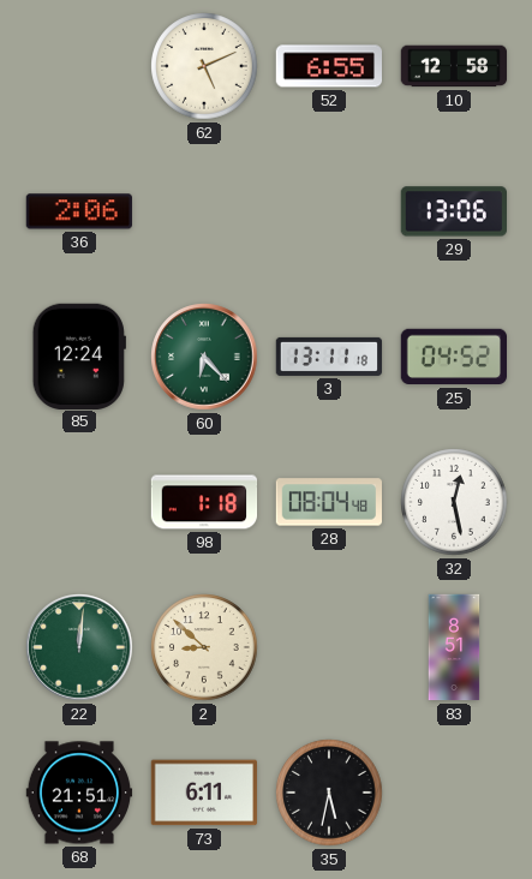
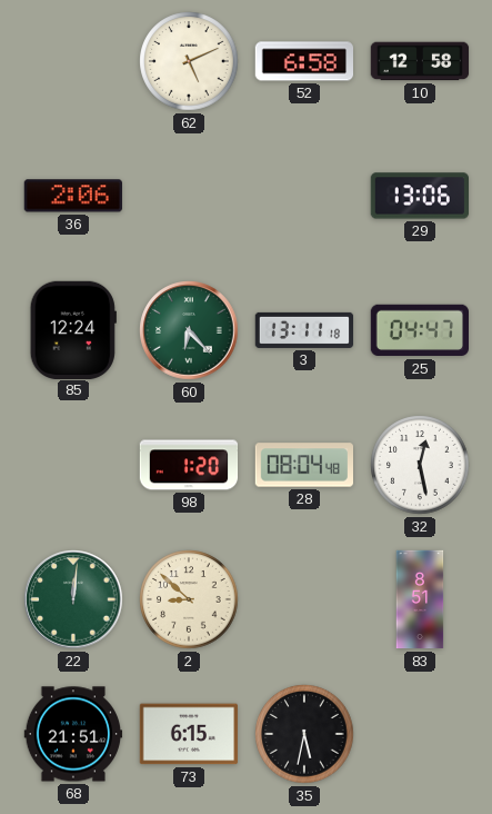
52: 6:55 -> 6:58 (303, 61)
25: 04:52 -> 04:47 (419, 330)
98: 1:18 -> 1:20 (189, 465)
73: 6:11 -> 6:15 (188, 734)
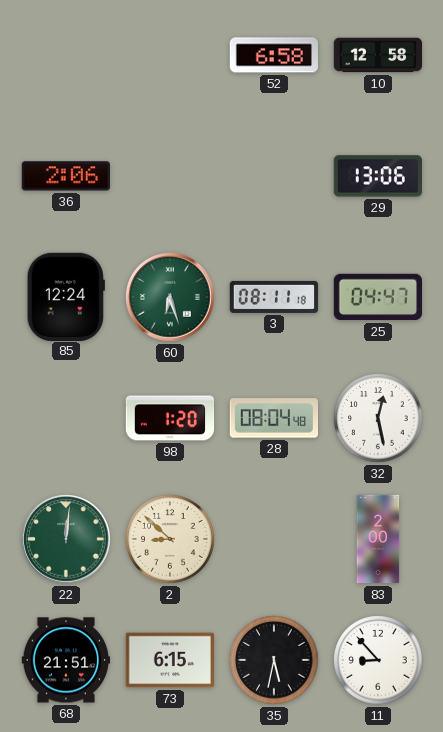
62: 5:11 -> none (189, 61)
60: 6:23 -> 6:27 (170, 297)
3: 13:11 -> 08:11 (274, 297)
83: 8:51 -> 2:00 (378, 539)
11: none -> 8:53 (378, 660)
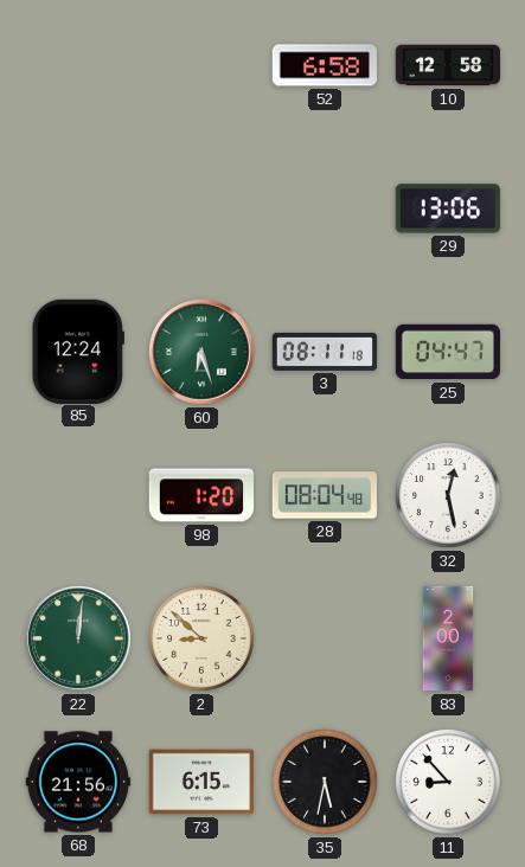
36: 2:06 -> none (66, 176)
68: 21:51 -> 21:56 (78, 782)
